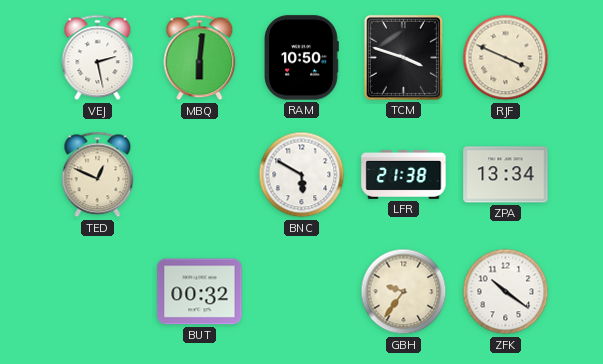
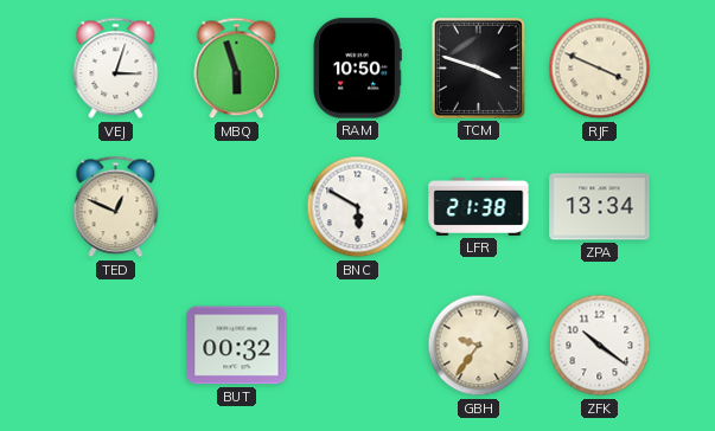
VEJ: 2:28 -> 3:03 (116, 69)
MBQ: 6:01 -> 5:57 (237, 69)
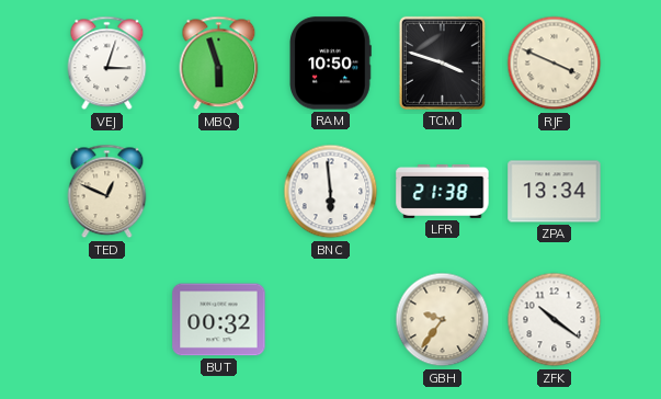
BNC: 5:50 -> 5:59 (331, 192)
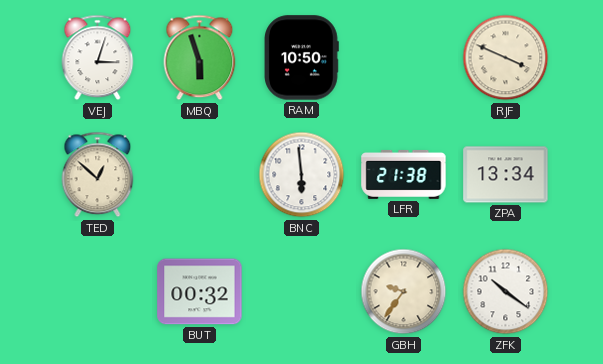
TCM: 3:48 -> none (442, 62)
TED: 12:49 -> 12:52 (98, 175)
